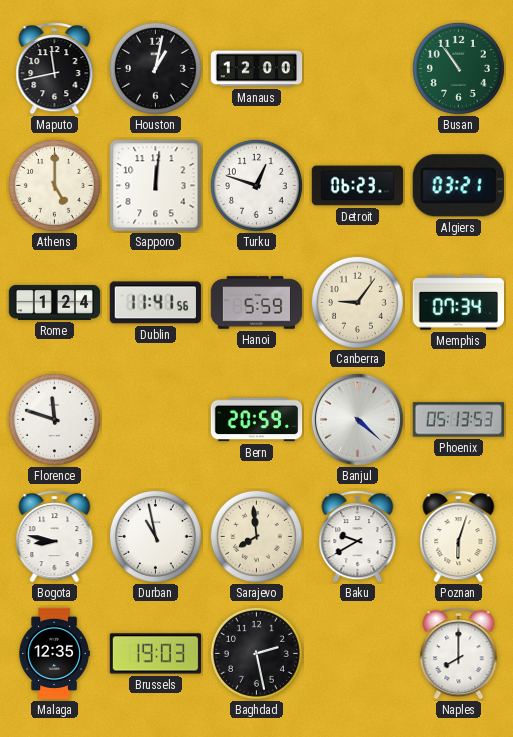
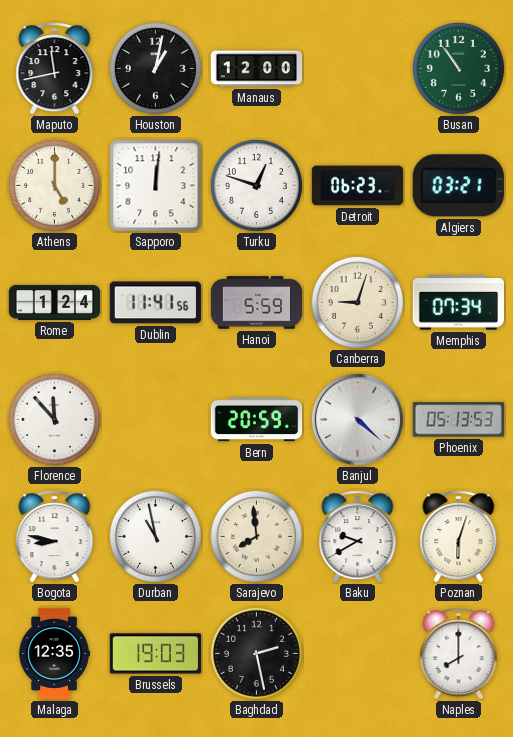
Canberra: 9:06 -> 9:03 (357, 302)
Florence: 11:48 -> 11:53 (54, 419)
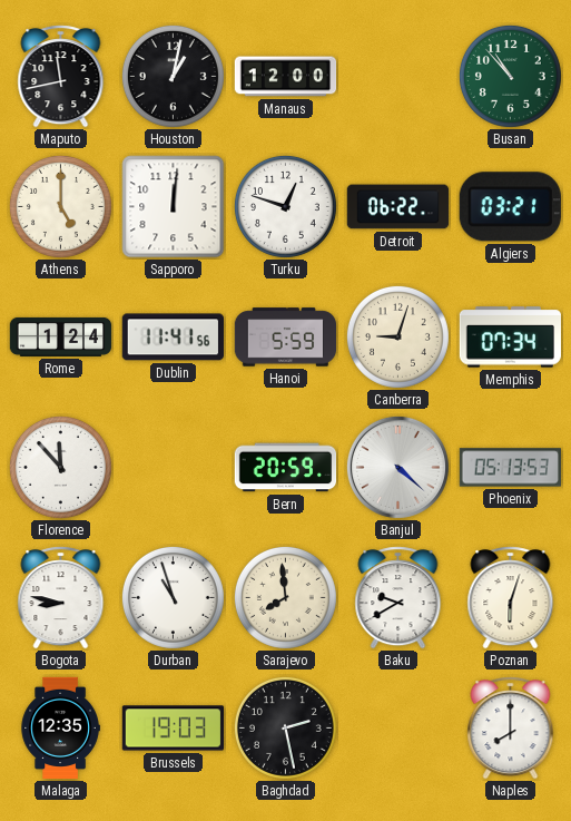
Busan: 10:54 -> 10:53 (510, 76)
Detroit: 06:23 -> 06:22 (398, 207)
Durban: 10:58 -> 10:57 (173, 597)
